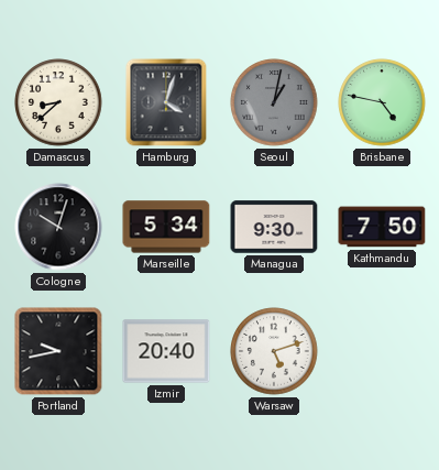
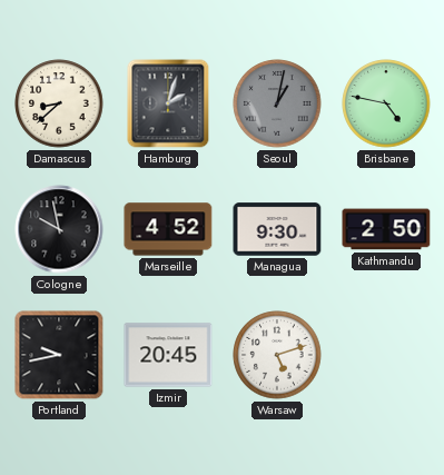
Hamburg: 4:03 -> 2:03 (168, 103)
Cologne: 10:03 -> 9:58 (59, 229)
Marseille: 5:34 -> 4:52 (168, 229)
Kathmandu: 7:50 -> 2:50 (386, 229)
Izmir: 20:40 -> 20:45 (168, 355)
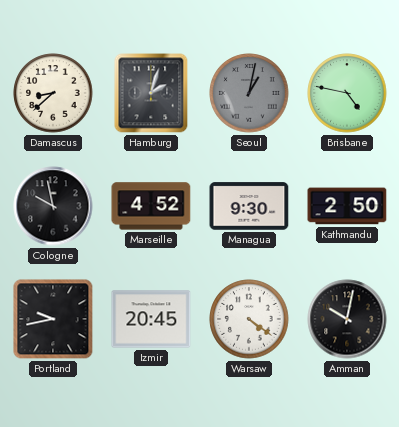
Warsaw: 5:12 -> 4:21 (249, 319)
Amman: none -> 10:02 (347, 319)
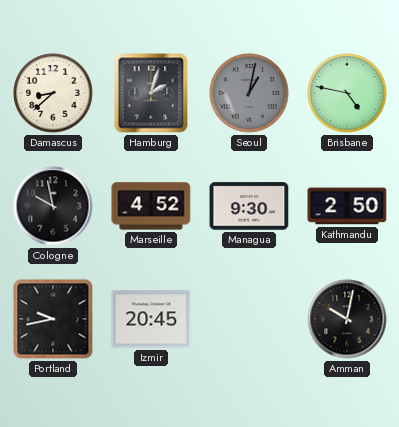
Warsaw: 4:21 -> none (249, 319)
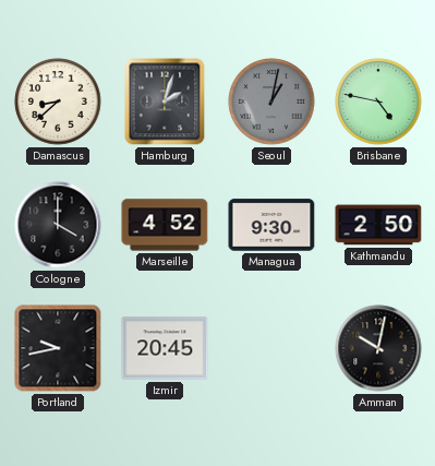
Cologne: 9:58 -> 4:00 (58, 225)
